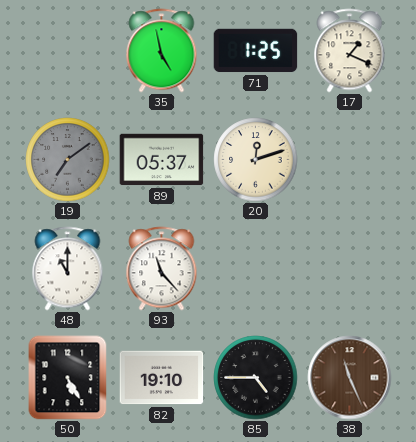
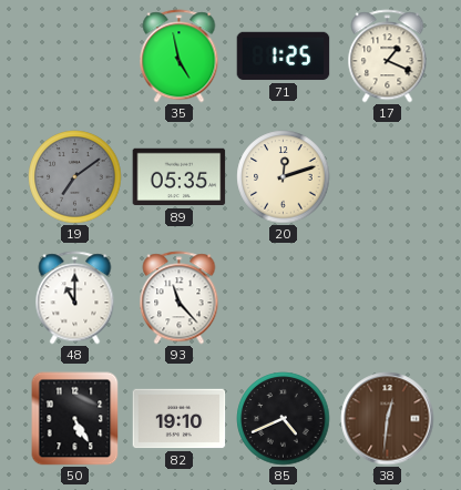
89: 05:37 -> 05:35 (180, 177)
85: 4:45 -> 4:41 (284, 419)
38: 11:26 -> 12:31 (388, 419)
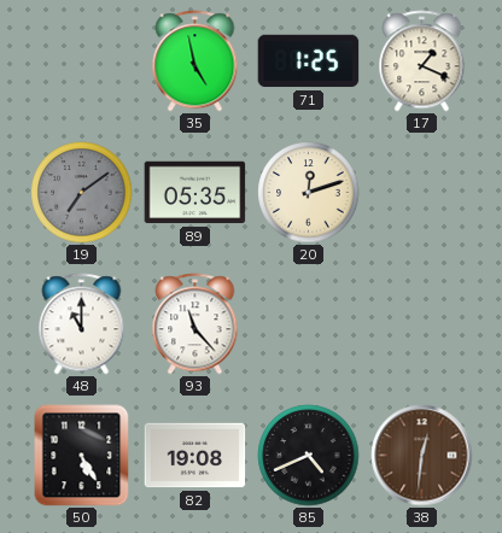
82: 19:10 -> 19:08 (195, 456)
